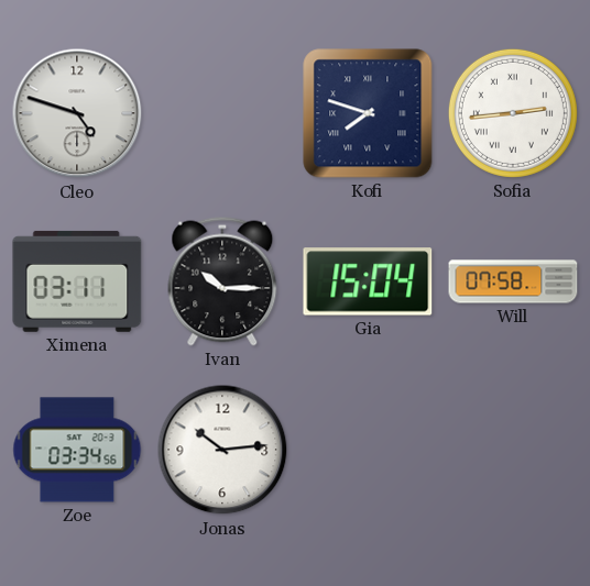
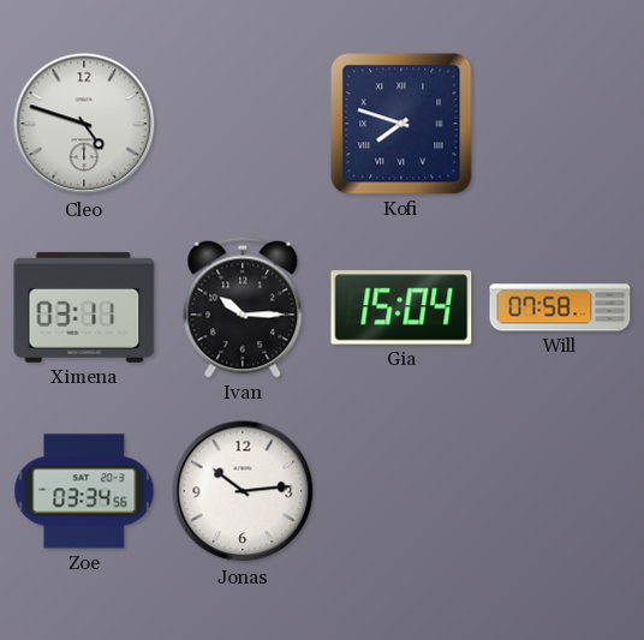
Sofia: 2:44 -> none (513, 113)
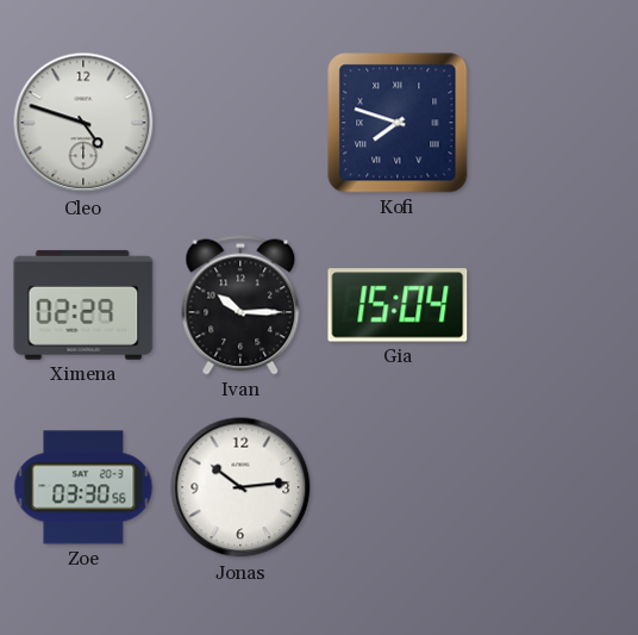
Ximena: 03:11 -> 02:29 (83, 305)
Will: 07:58 -> none (560, 307)
Zoe: 03:34 -> 03:30 (83, 487)
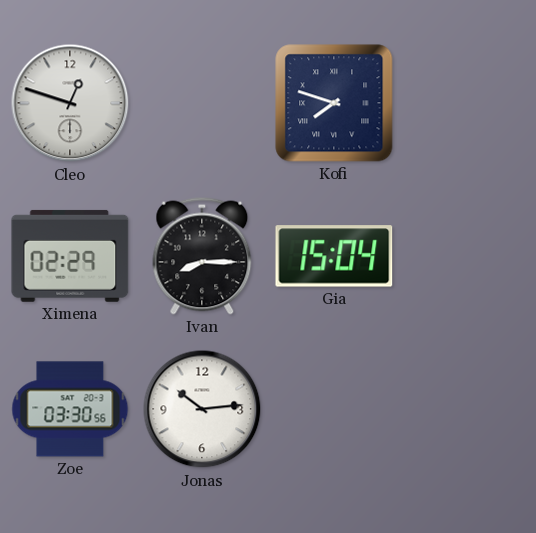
Cleo: 4:48 -> 12:48 (70, 103)
Ivan: 10:15 -> 8:15 (202, 256)
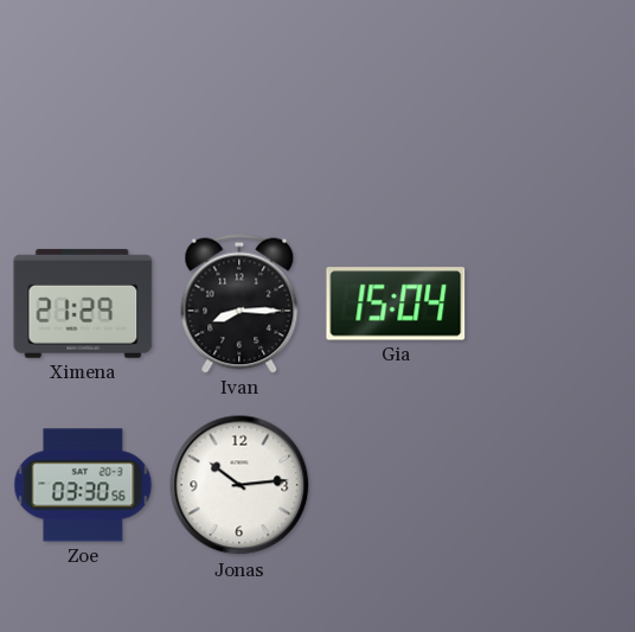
Cleo: 12:48 -> none (70, 103)
Kofi: 7:48 -> none (334, 103)
Ximena: 02:29 -> 21:29 (83, 304)
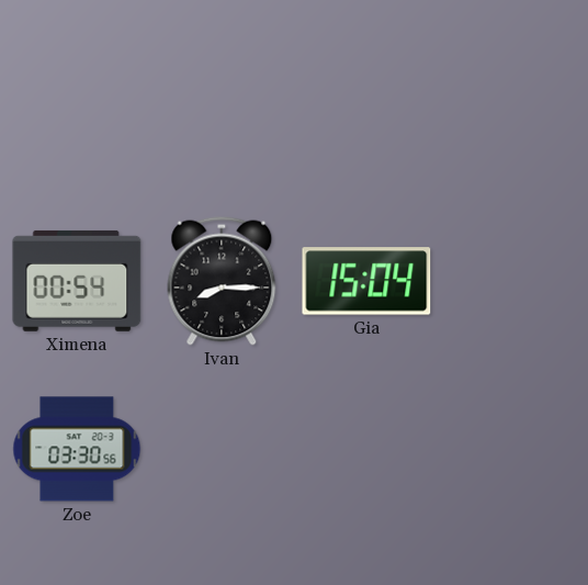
Ximena: 21:29 -> 00:54 (77, 281)
Jonas: 10:14 -> none (239, 485)
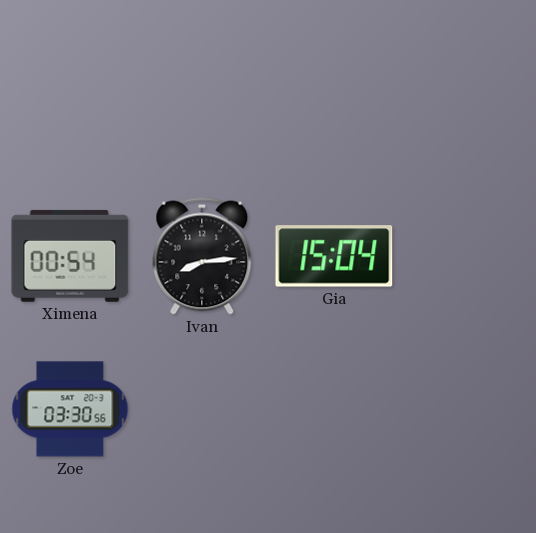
Ivan: 8:15 -> 8:14 (202, 256)
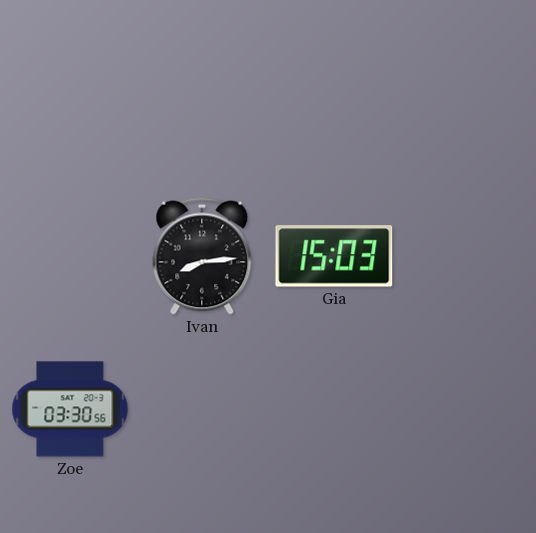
Ximena: 00:54 -> none (70, 256)
Gia: 15:04 -> 15:03 (334, 256)
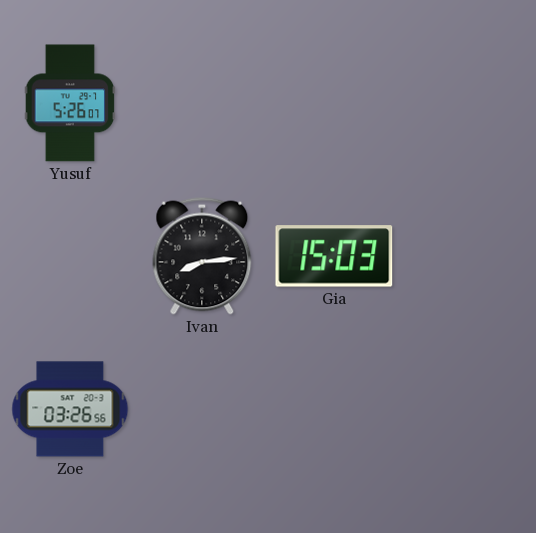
Yusuf: none -> 5:26 (70, 103)
Zoe: 03:30 -> 03:26 (70, 409)
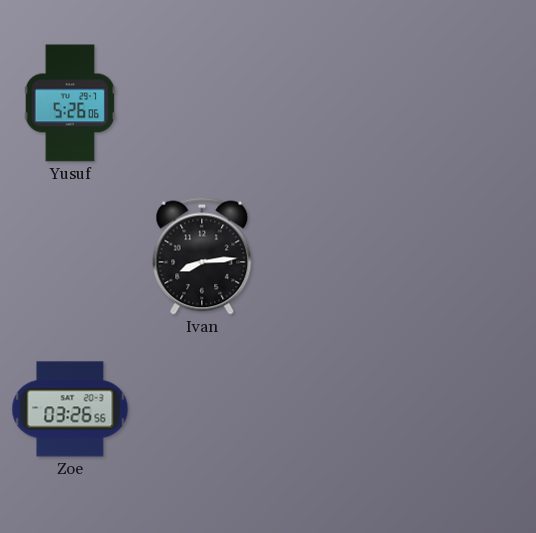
Yusuf: 5:26:07 -> 5:26:06 (70, 103)
Gia: 15:03 -> none (334, 256)
